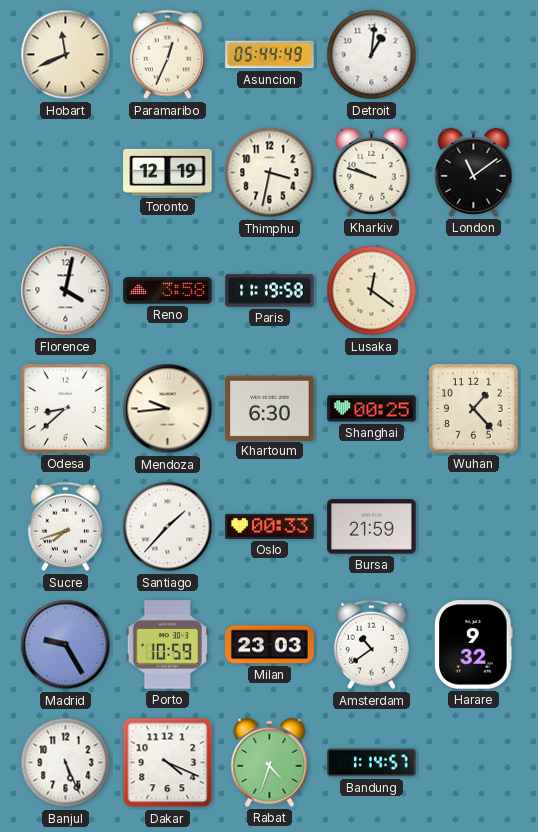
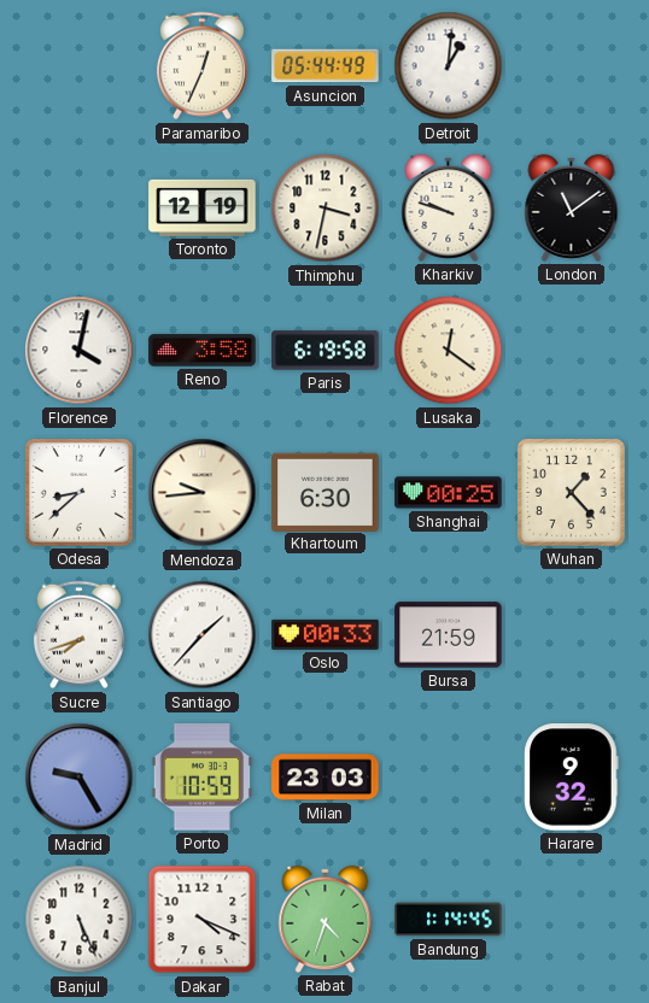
Hobart: 11:41 -> none (66, 55)
Paris: 11:19 -> 6:19 (326, 351)
Amsterdam: 10:39 -> none (371, 645)
Bandung: 1:14:57 -> 1:14:45 (449, 920)
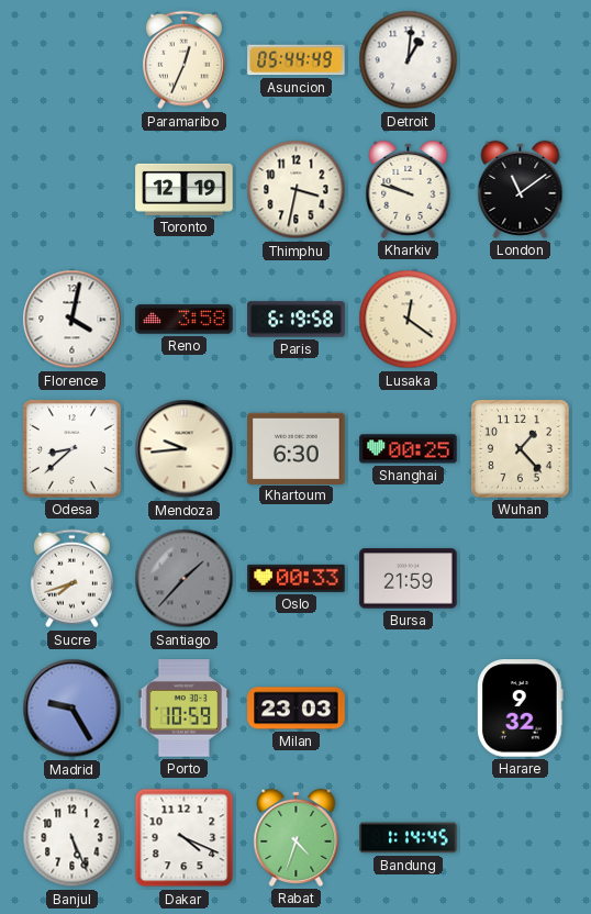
Santiago dial: white -> grey (185, 579)
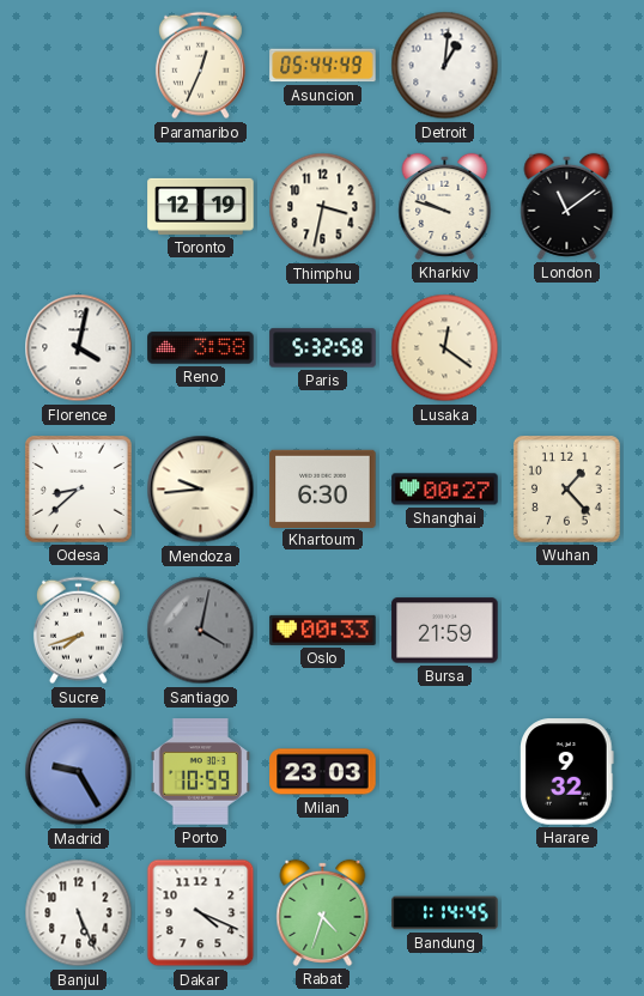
Paris: 6:19 -> 5:32 (323, 348)
Shanghai: 00:25 -> 00:27 (445, 490)
Santiago: 1:37 -> 4:02 (201, 631)
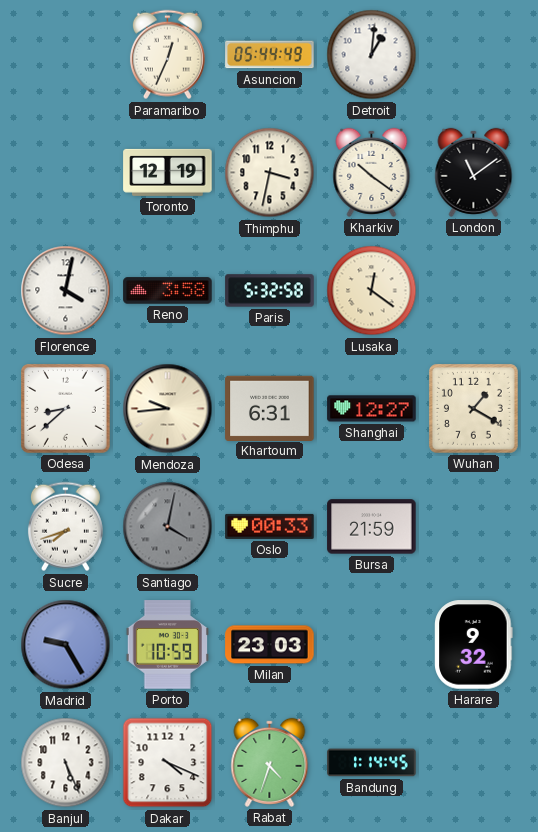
Kharkiv: 9:48 -> 10:21 (372, 172)
Khartoum: 6:30 -> 6:31 (270, 408)
Shanghai: 00:27 -> 12:27 (372, 409)
Wuhan: 1:23 -> 1:20 (473, 408)
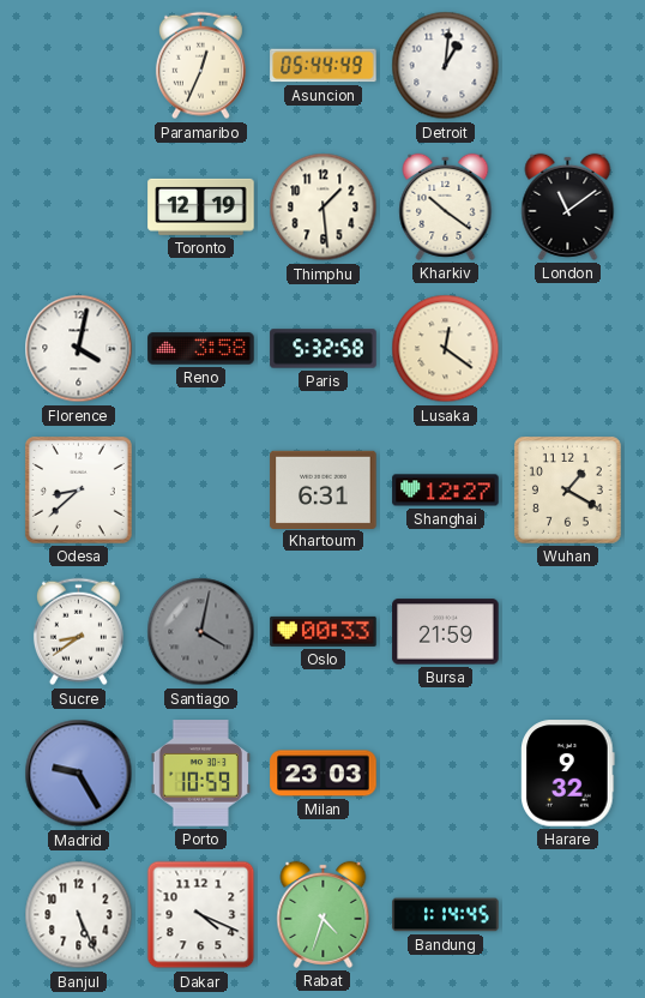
Thimphu: 3:32 -> 1:29 (324, 208)
Mendoza: 9:44 -> none (168, 409)
Sucre: 7:42 -> 8:39 (78, 632)
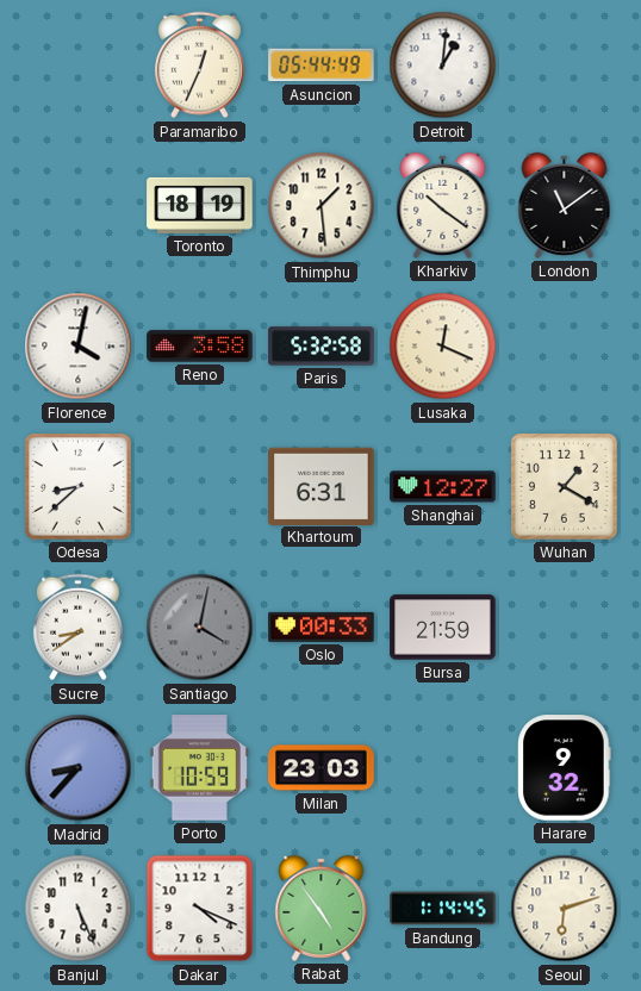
Toronto: 12:19 -> 18:19 (200, 205)
Lusaka: 12:21 -> 12:19 (443, 347)
Madrid: 9:25 -> 8:37 (79, 768)
Rabat: 4:33 -> 4:54 (322, 908)
Seoul: none -> 6:12 (565, 909)
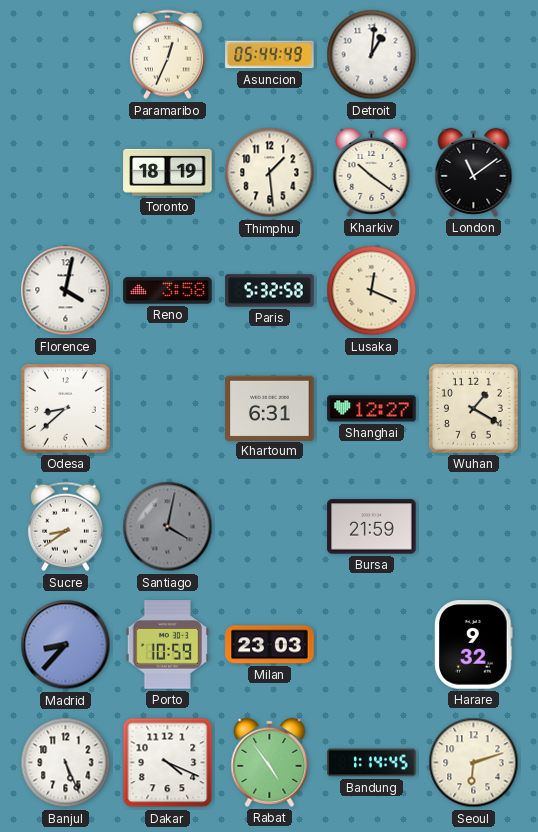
Oslo: 00:33 -> none (322, 627)
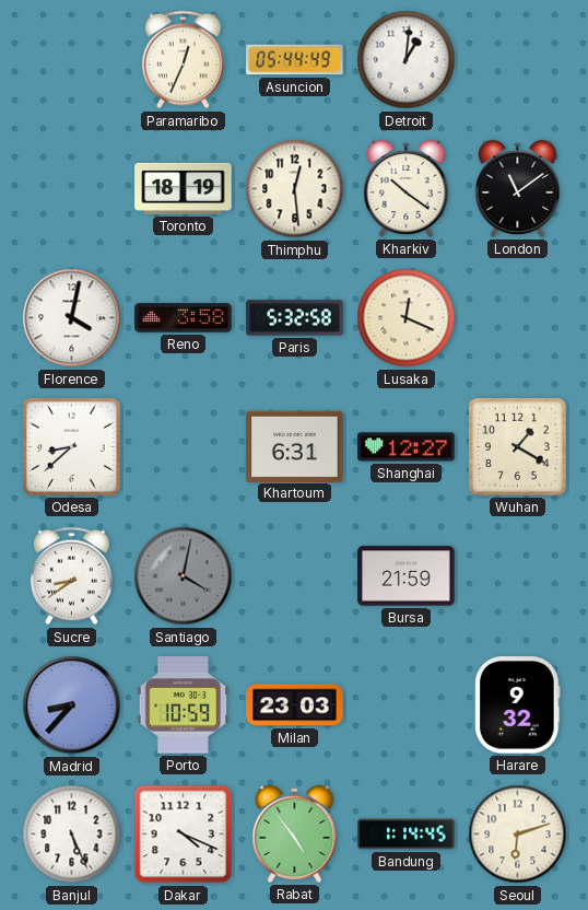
Thimphu: 1:29 -> 12:29 (295, 189)
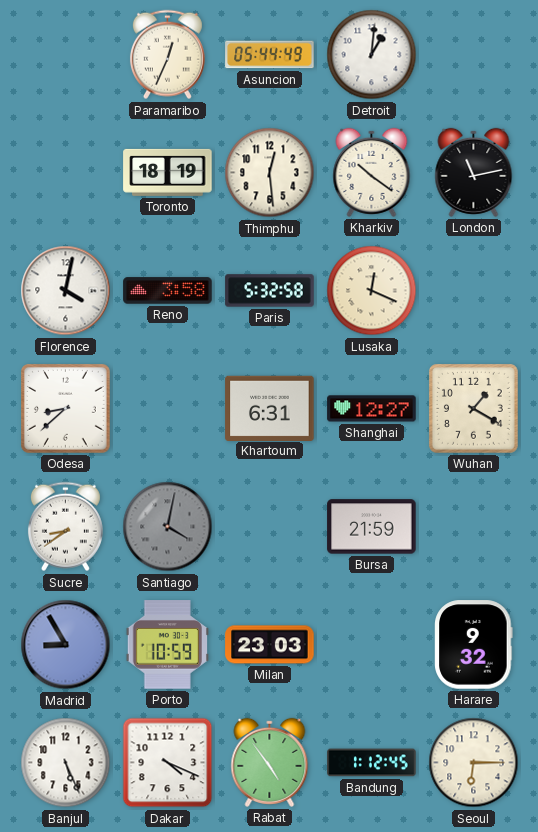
London: 11:09 -> 11:13 (474, 172)
Madrid: 8:37 -> 8:55 (66, 645)
Bandung: 1:14 -> 1:12 (372, 763)
Seoul: 6:12 -> 6:15 (474, 763)
